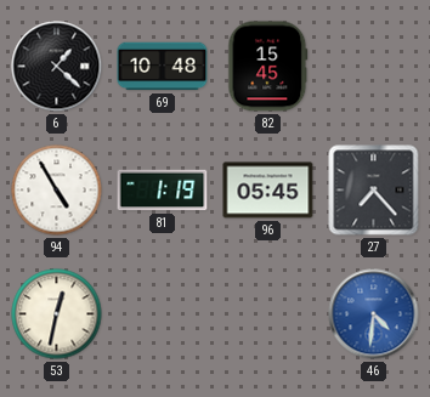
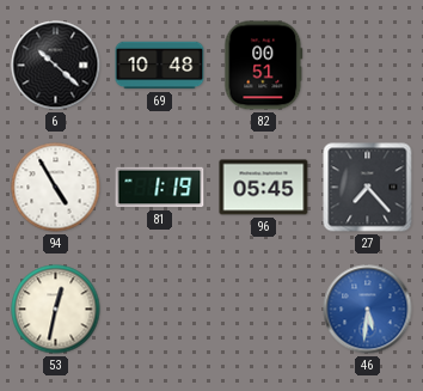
6: 1:22 -> 10:22 (56, 66)
82: 15:45 -> 00:51 (264, 66)
46: 4:31 -> 5:31 (368, 310)
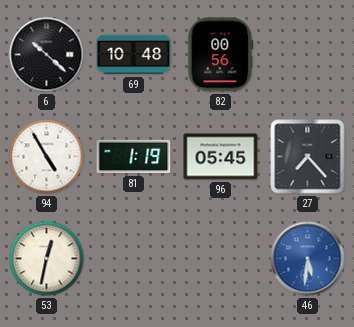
82: 00:51 -> 00:56 (221, 55)
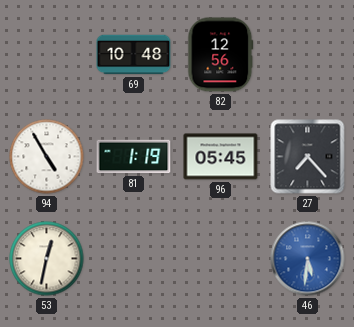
6: 10:22 -> none (47, 55)
82: 00:56 -> 12:56 (221, 55)
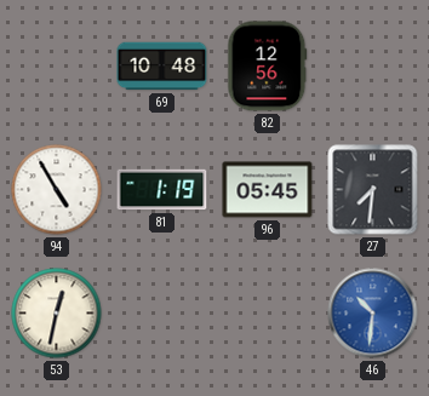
27: 7:23 -> 7:31 (373, 190)
46: 5:31 -> 10:31 (373, 314)
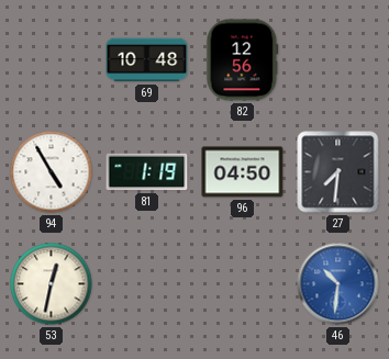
96: 05:45 -> 04:50 (243, 172)
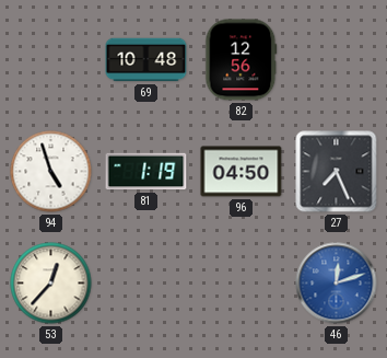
94: 4:55 -> 4:57 (51, 172)
27: 7:31 -> 7:26 (337, 172)
53: 12:32 -> 12:37 (51, 284)
46: 10:31 -> 12:12 (337, 284)
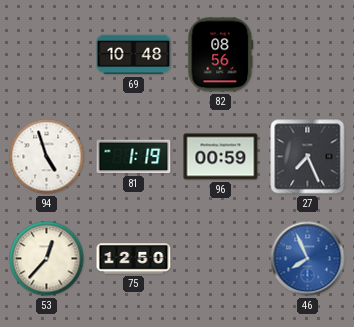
82: 12:56 -> 08:56 (221, 55)
96: 04:50 -> 00:59 (221, 157)
75: none -> 12:50 (134, 259)
46: 12:12 -> 7:56 (308, 259)
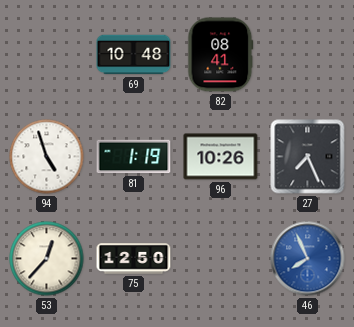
82: 08:56 -> 08:41 (221, 55)
96: 00:59 -> 10:26 (221, 157)
